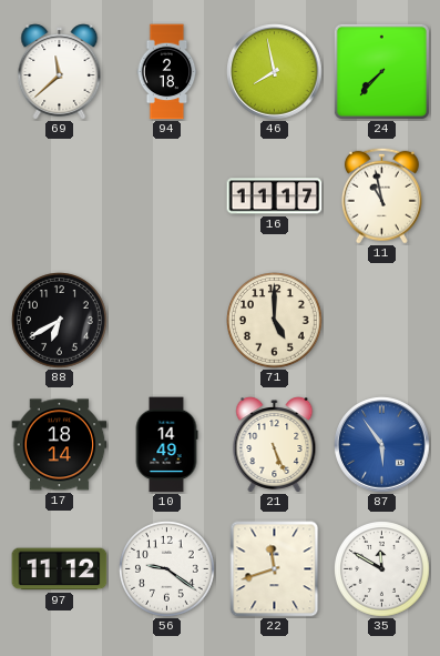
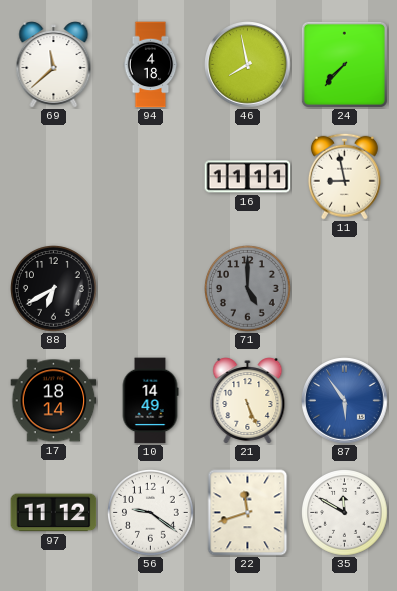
94: 2:18 -> 4:18 (151, 65)
16: 11:17 -> 11:11 (248, 177)
11: 10:58 -> 8:58 (344, 176)
71 dial: cream -> grey (248, 289)
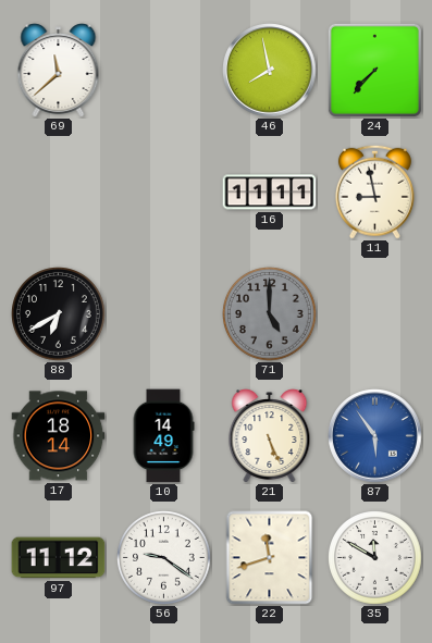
94: 4:18 -> none (151, 65)
